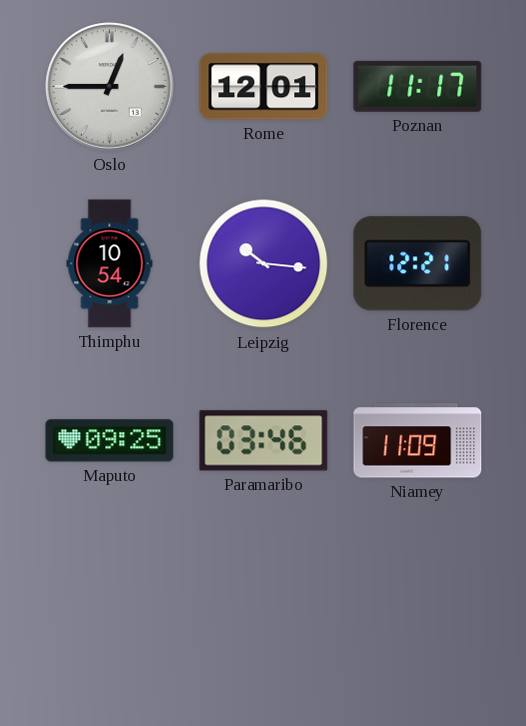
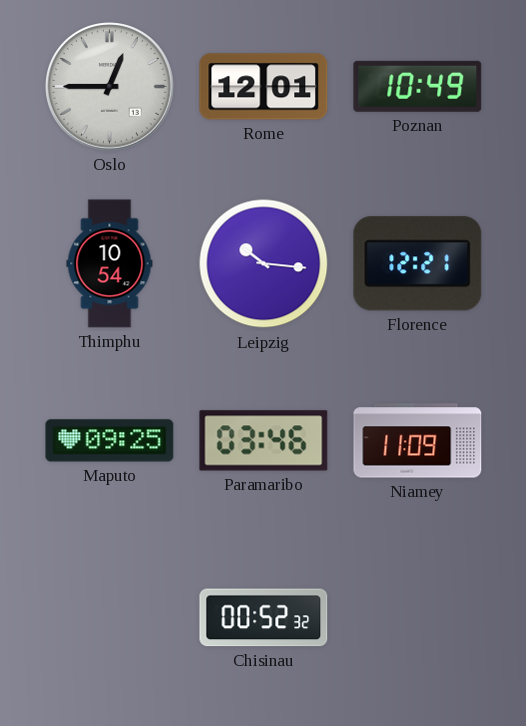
Poznan: 11:17 -> 10:49 (418, 86)
Chisinau: none -> 00:52 (264, 618)
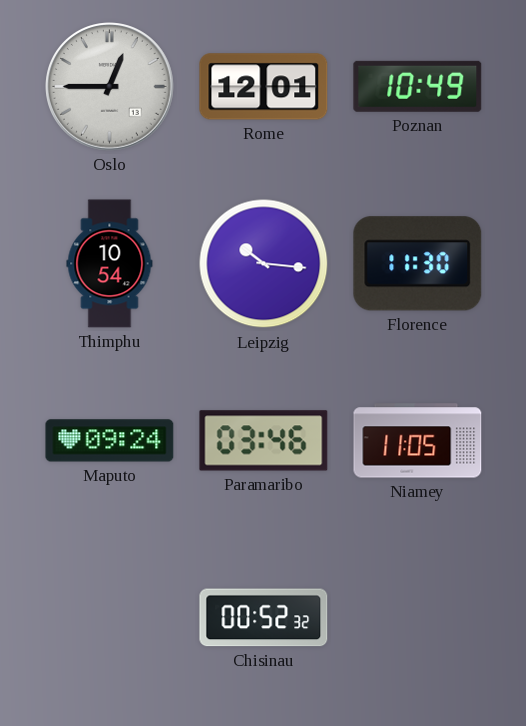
Florence: 12:21 -> 11:30 (418, 264)
Maputo: 09:25 -> 09:24 (110, 441)
Niamey: 11:09 -> 11:05 (418, 441)
